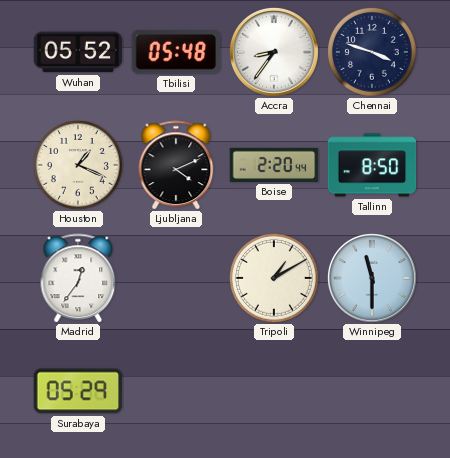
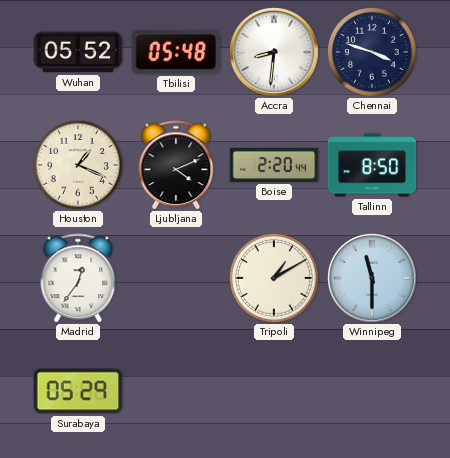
Accra: 8:36 -> 8:31 (274, 52)
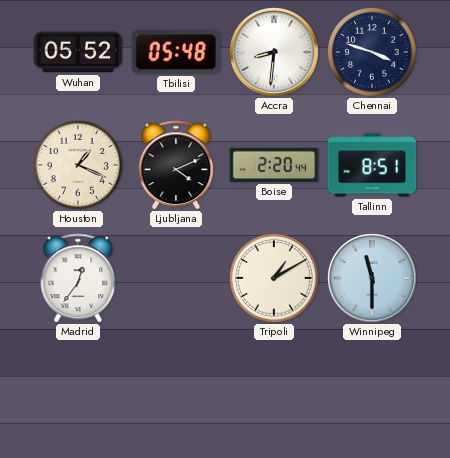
Tallinn: 8:50 -> 8:51 (372, 165)
Surabaya: 05:29 -> none (78, 391)
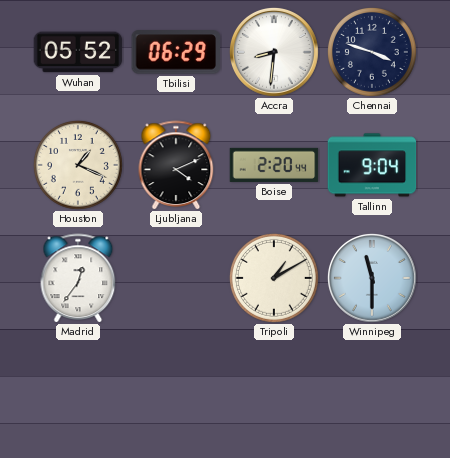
Tbilisi: 05:48 -> 06:29 (176, 52)
Tallinn: 8:51 -> 9:04 (372, 165)
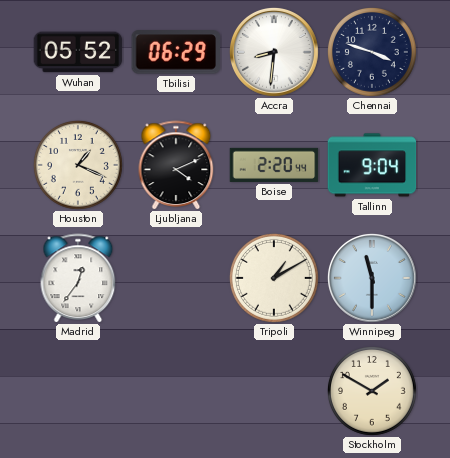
Stockholm: none -> 1:50 (372, 391)
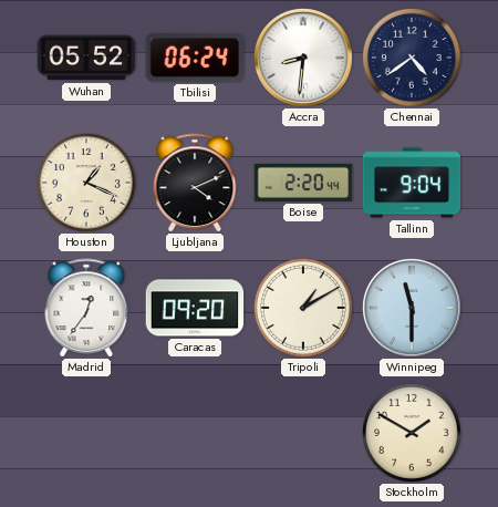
Tbilisi: 06:29 -> 06:24 (195, 58)
Chennai: 3:48 -> 4:39 (412, 58)
Caracas: none -> 09:20 (195, 308)
